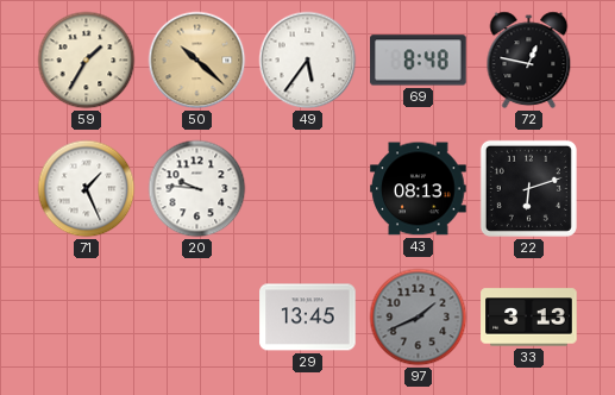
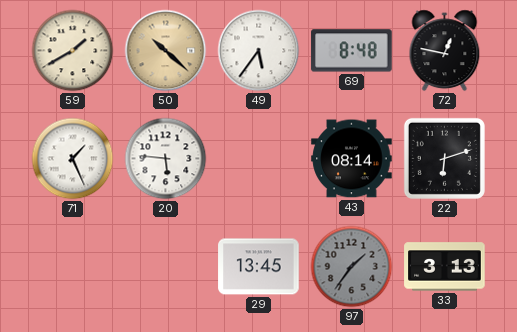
59: 1:35 -> 1:40 (73, 51)
20: 9:46 -> 5:46 (166, 159)
43: 08:13 -> 08:14 (352, 159)
97: 1:41 -> 1:36 (352, 267)
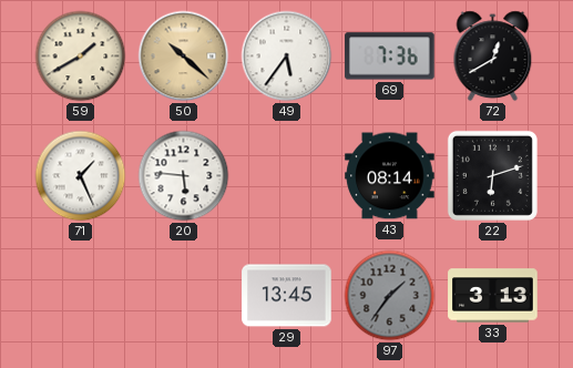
69: 8:48 -> 7:36 (390, 57)
72: 12:47 -> 12:40 (493, 57)
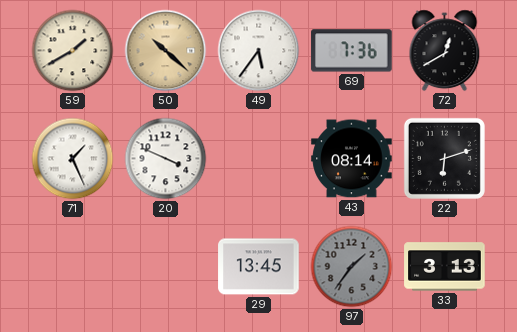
20: 5:46 -> 3:49 (166, 159)
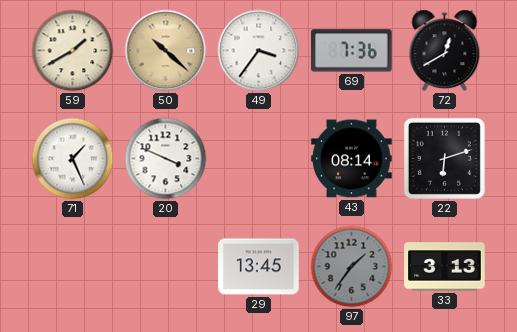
49: 5:36 -> 3:36 (259, 51)
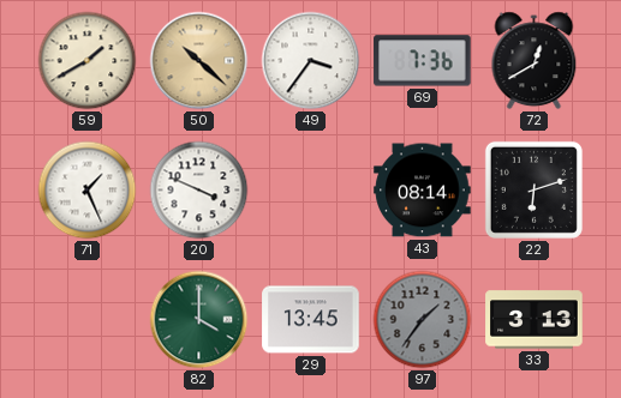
82: none -> 4:00 (199, 320)
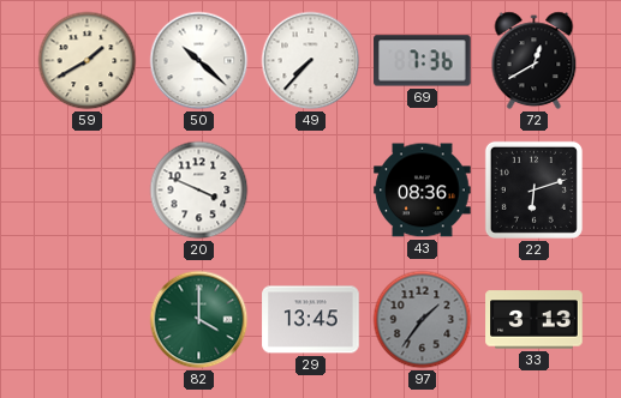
50 dial: champagne -> white (199, 61)
49: 3:36 -> 7:37 (311, 61)
71: 1:26 -> none (88, 191)
43: 08:14 -> 08:36 (423, 191)
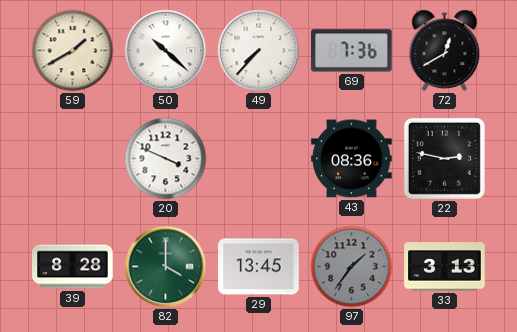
22: 6:12 -> 2:47 (444, 158)
39: none -> 8:28 (73, 267)
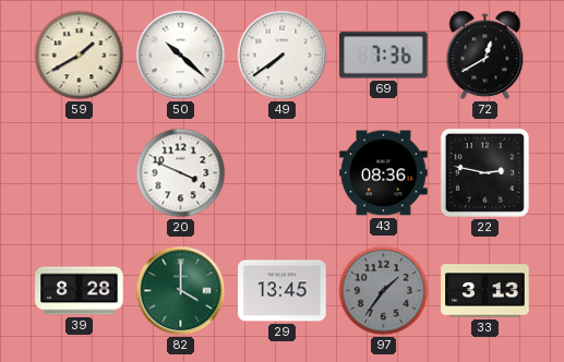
49: 7:37 -> 7:39 (283, 56)
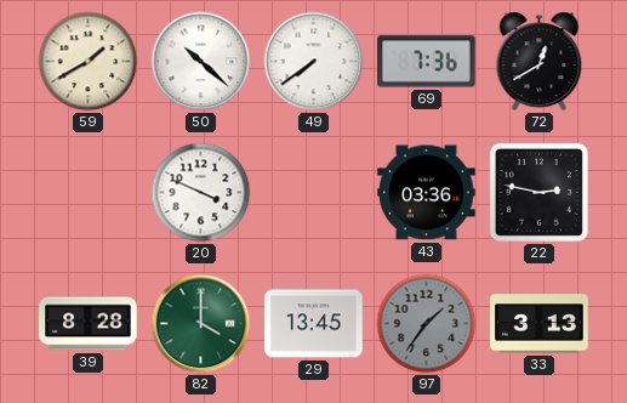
43: 08:36 -> 03:36 (427, 193)
